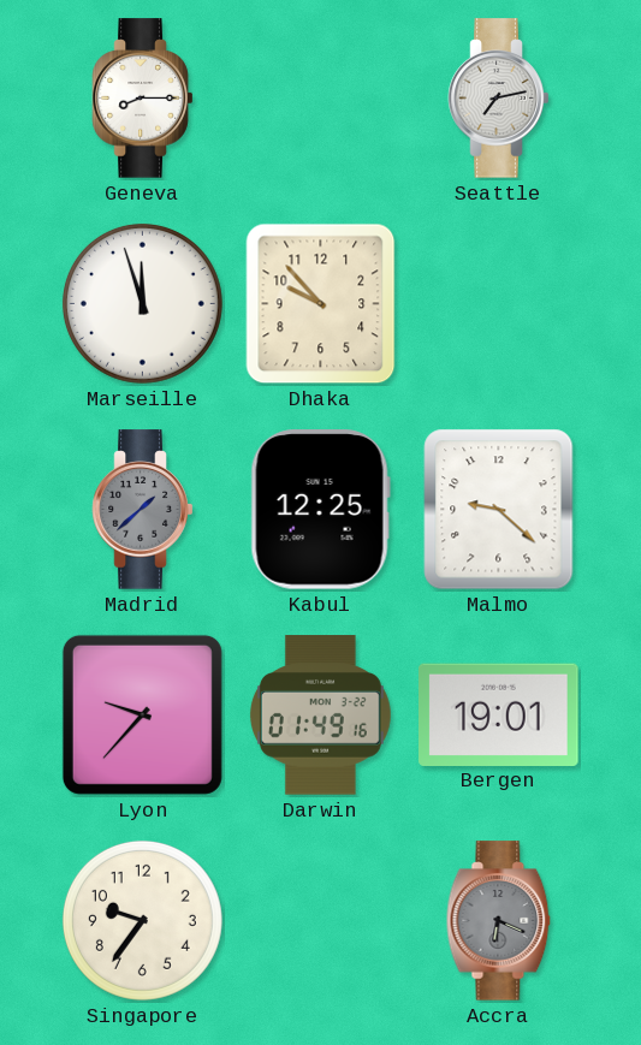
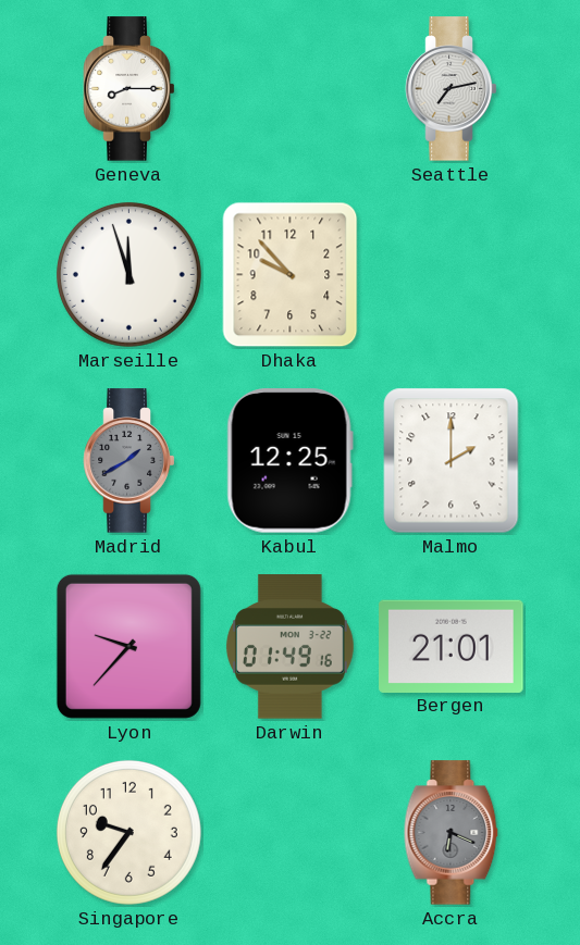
Madrid: 1:38 -> 1:40 (129, 461)
Malmo: 9:22 -> 2:00 (452, 461)
Bergen: 19:01 -> 21:01 (452, 646)
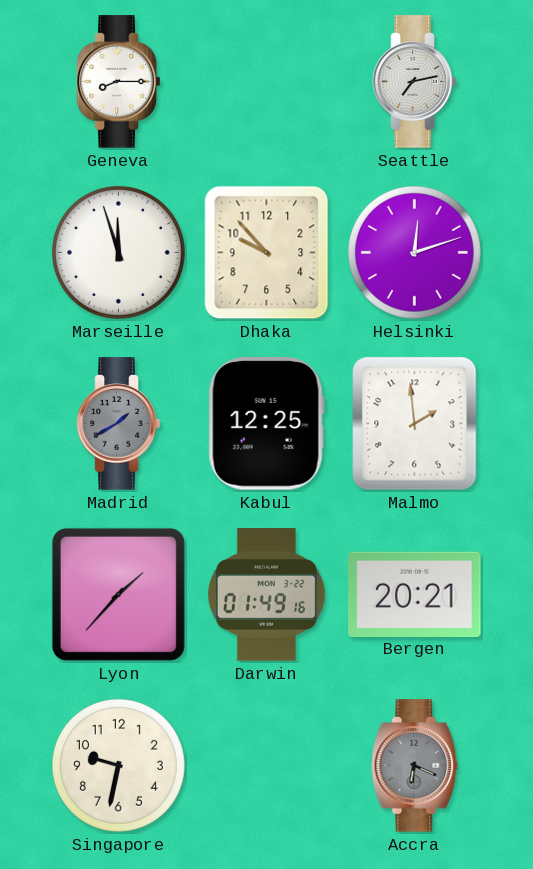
Helsinki: none -> 12:12 (414, 252)
Malmo: 2:00 -> 1:59 (415, 424)
Lyon: 9:37 -> 1:37 (118, 594)
Bergen: 21:01 -> 20:21 (415, 594)
Singapore: 9:36 -> 9:32 (118, 765)
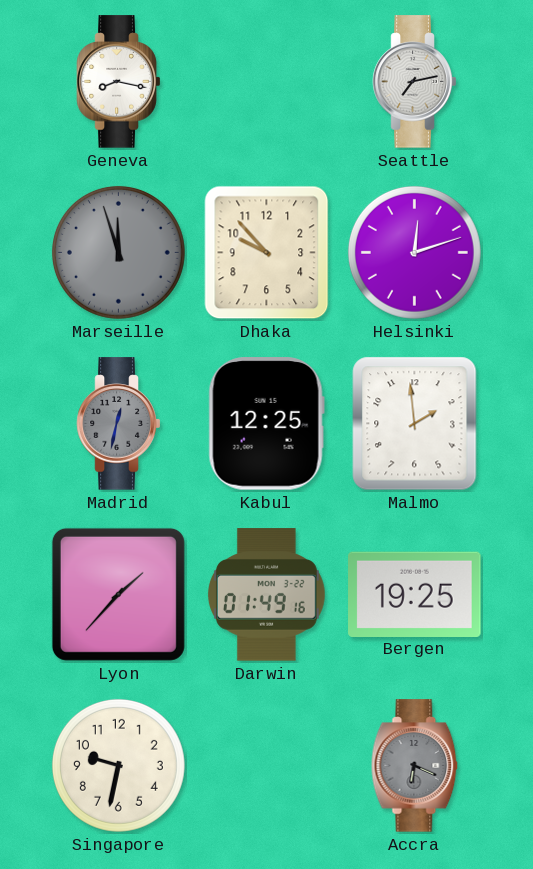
Geneva: 8:15 -> 8:17 (119, 82)
Marseille dial: white -> grey (118, 252)
Madrid: 1:40 -> 12:32 (119, 424)
Bergen: 20:21 -> 19:25 (415, 594)
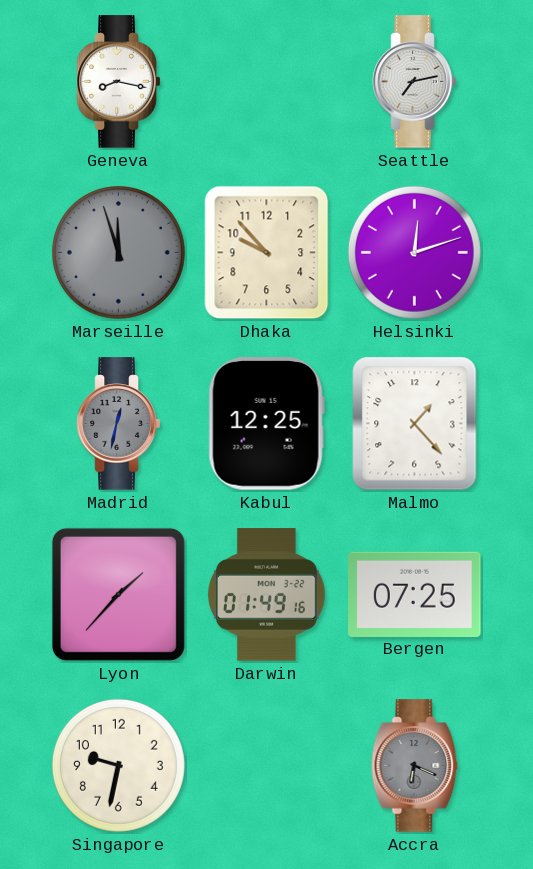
Malmo: 1:59 -> 1:23 (415, 424)
Bergen: 19:25 -> 07:25 (415, 594)
